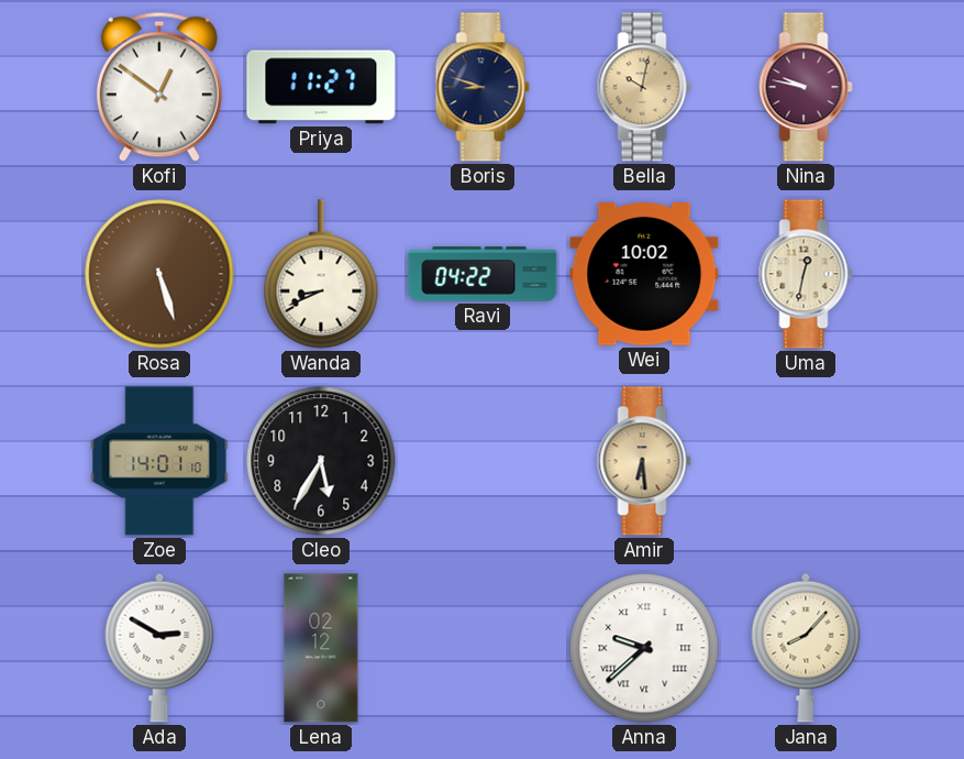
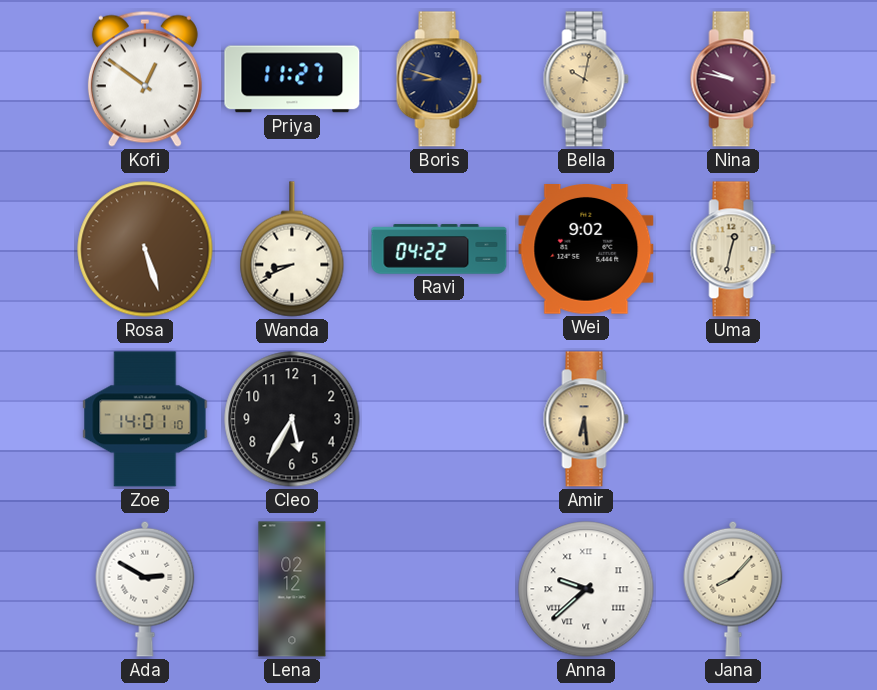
Wei: 10:02 -> 9:02 (586, 250)
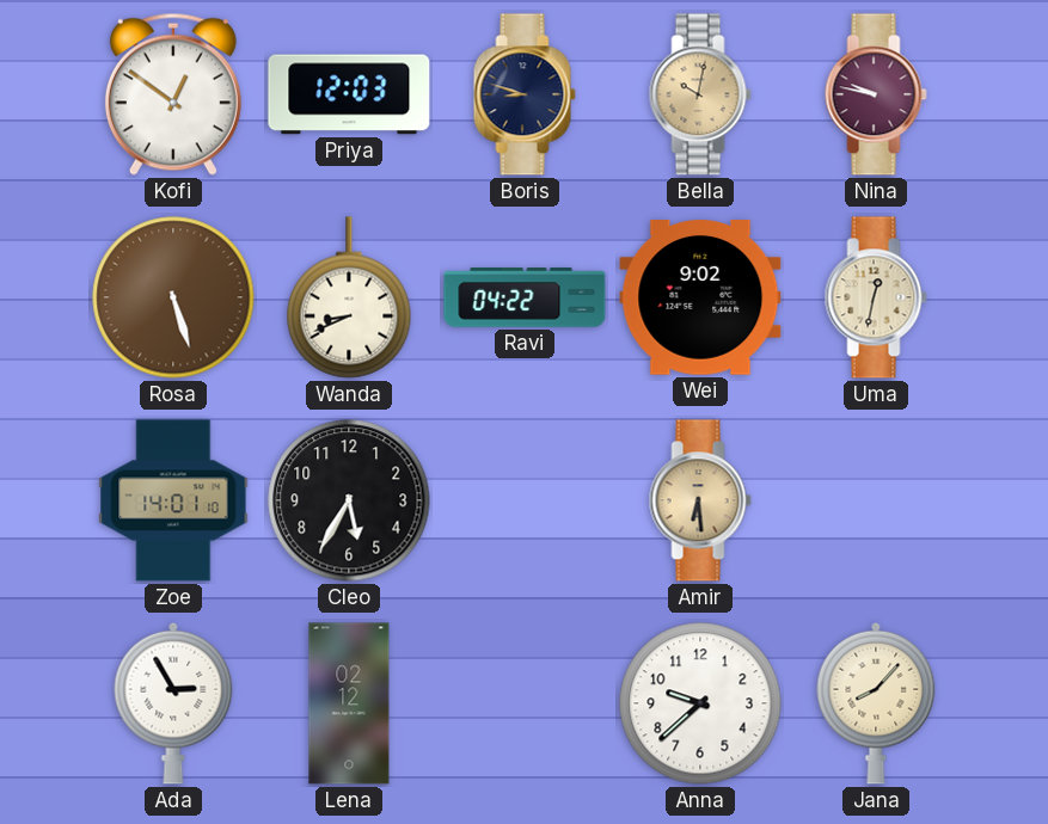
Priya: 11:27 -> 12:03 (349, 94)
Ada: 2:50 -> 2:55 (173, 703)
Anna numerals: Roman -> Arabic (700, 703)
